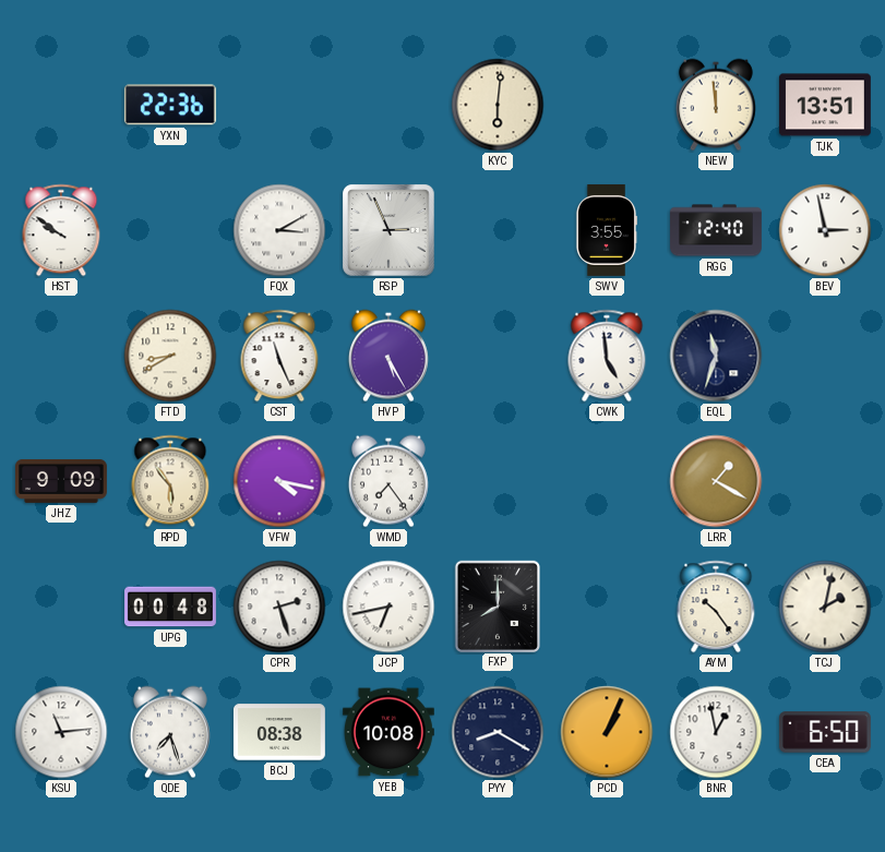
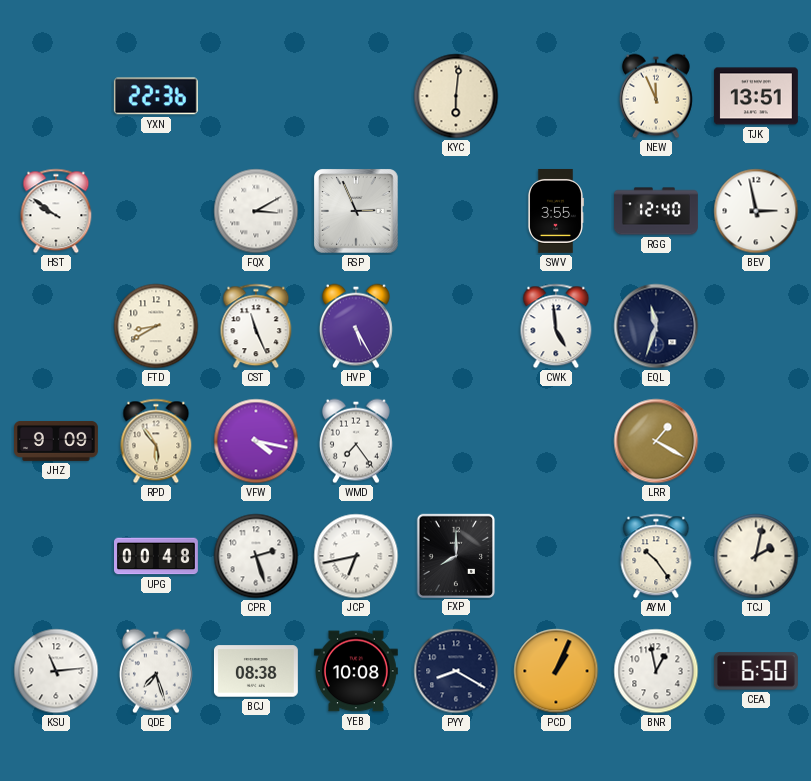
NEW: 11:59 -> 11:56 (656, 96)
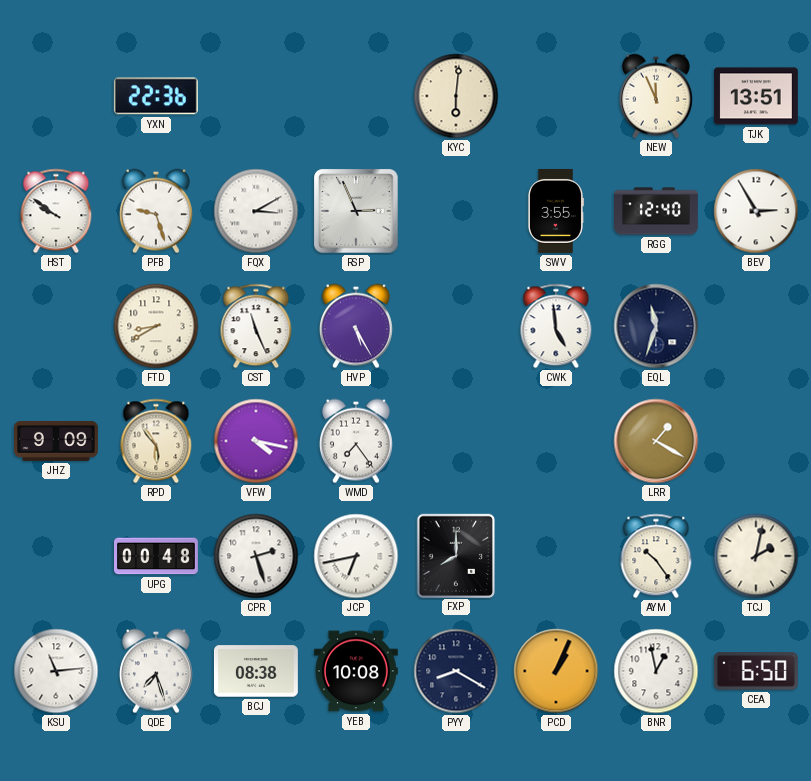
PFB: none -> 9:27 (156, 211)
BEV: 2:58 -> 2:55 (756, 211)
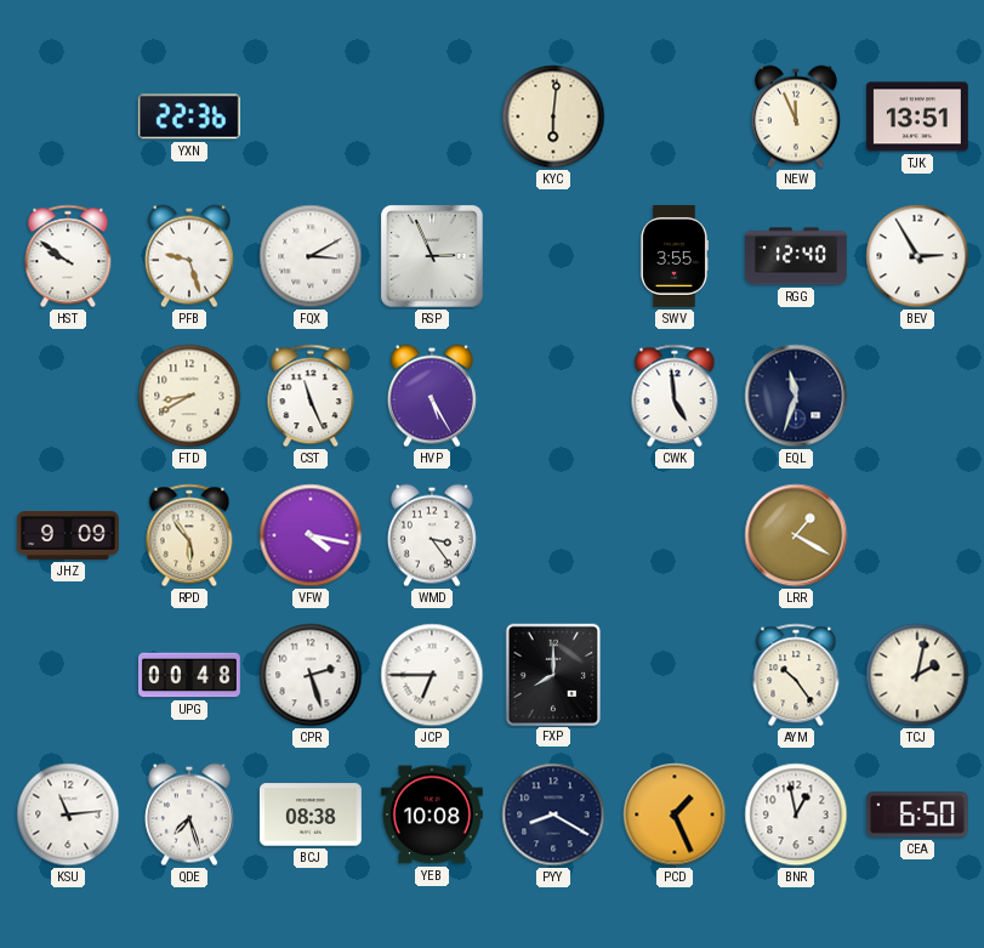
WMD: 7:24 -> 3:24 (432, 535)
JCP: 6:43 -> 6:45 (432, 675)
PCD: 1:04 -> 1:26 (675, 814)
